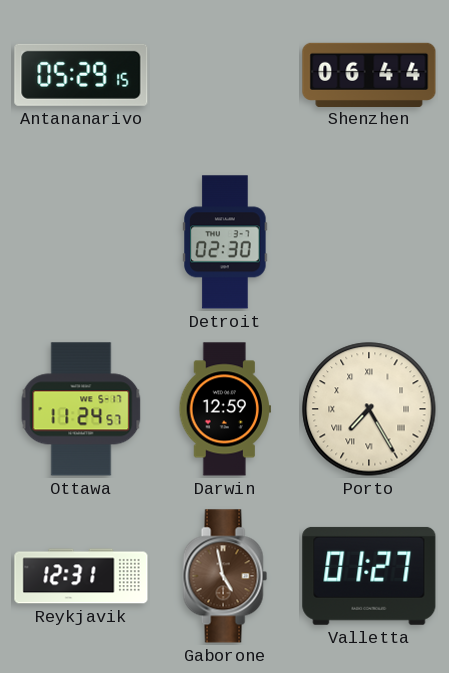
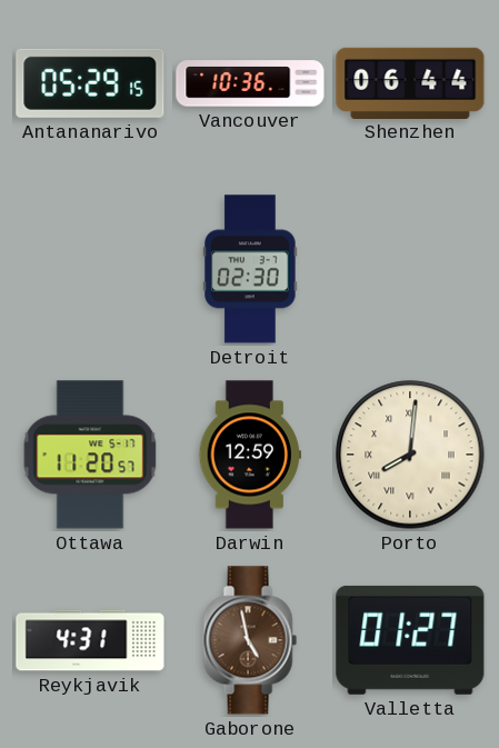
Vancouver: none -> 10:36 (250, 83)
Ottawa: 11:24 -> 11:20 (90, 455)
Porto: 7:25 -> 8:01 (410, 455)
Reykjavik: 12:31 -> 4:31 (90, 640)
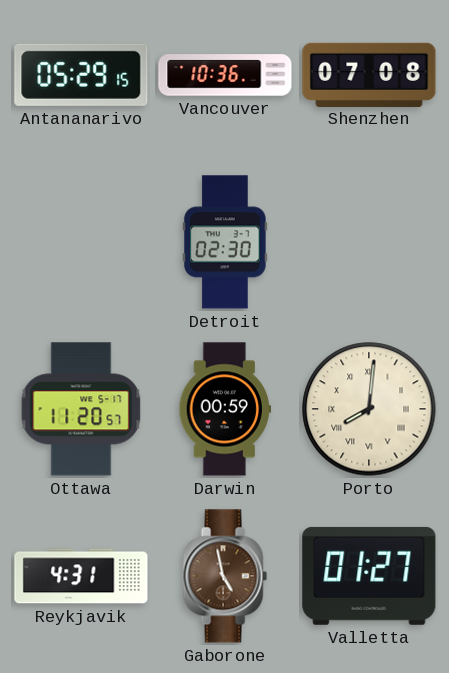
Shenzhen: 06:44 -> 07:08 (369, 74)
Darwin: 12:59 -> 00:59 (224, 409)
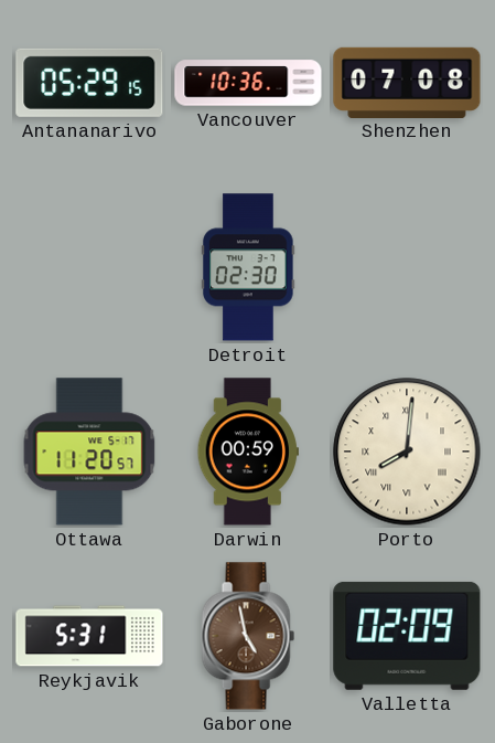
Reykjavik: 4:31 -> 5:31 (89, 636)
Valletta: 01:27 -> 02:09 (407, 636)
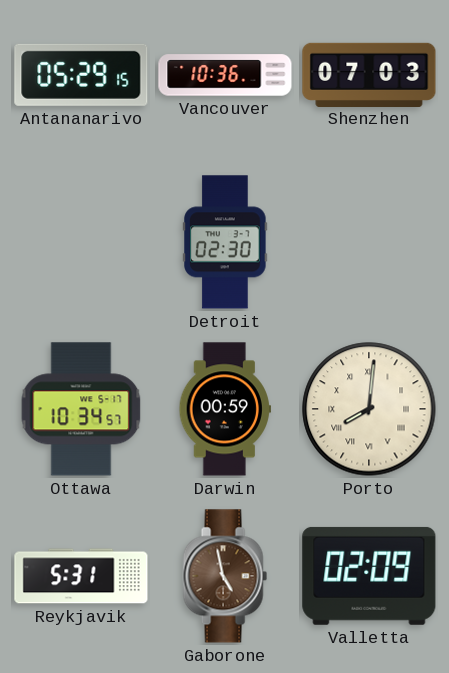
Shenzhen: 07:08 -> 07:03 (369, 74)
Ottawa: 11:20 -> 10:34 (81, 409)
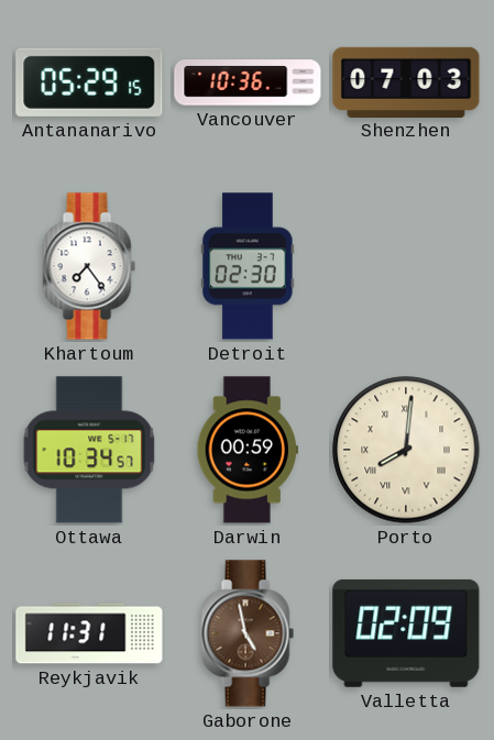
Khartoum: none -> 7:24 (89, 266)
Reykjavik: 5:31 -> 11:31 (89, 633)
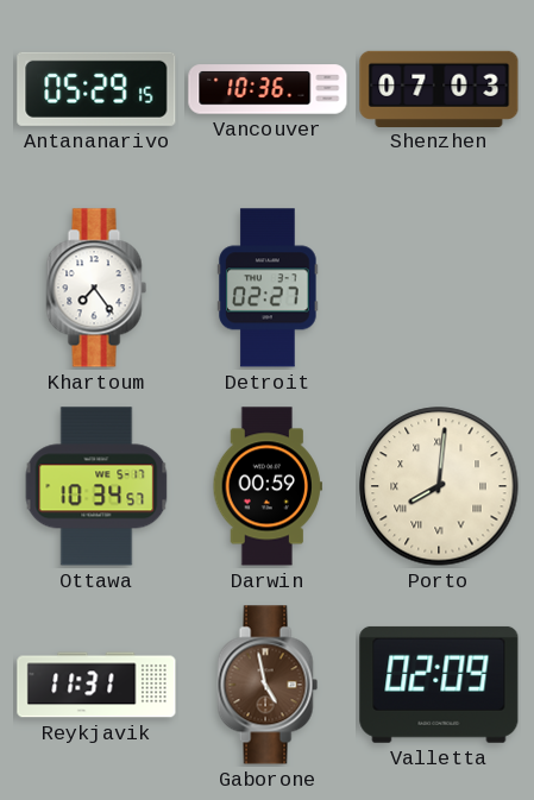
Detroit: 02:30 -> 02:27 (268, 288)
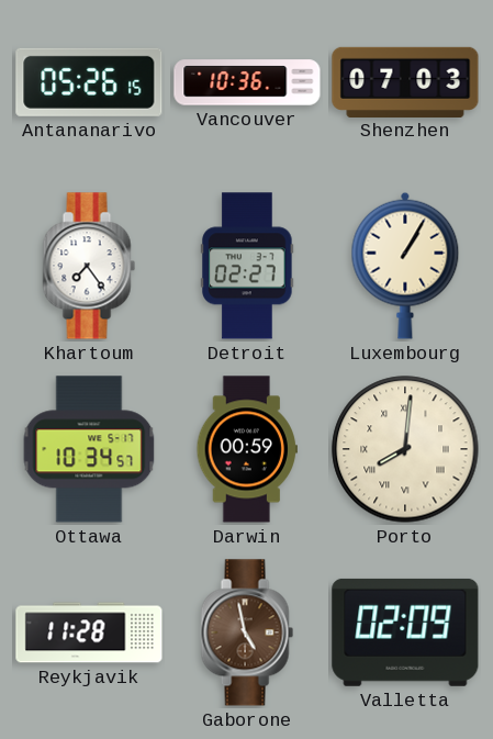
Antananarivo: 05:29 -> 05:26 (89, 82)
Luxembourg: none -> 1:05 (405, 266)
Reykjavik: 11:31 -> 11:28 (89, 632)
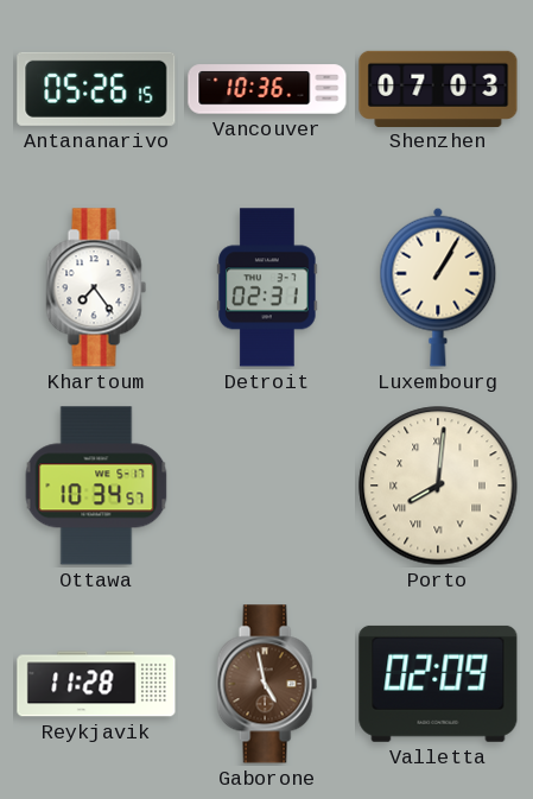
Detroit: 02:27 -> 02:31 (267, 287)
Darwin: 00:59 -> none (246, 449)
